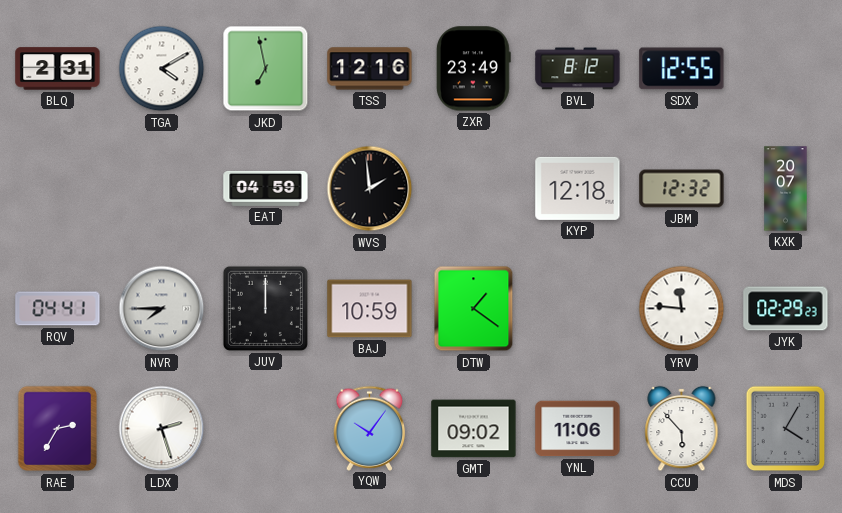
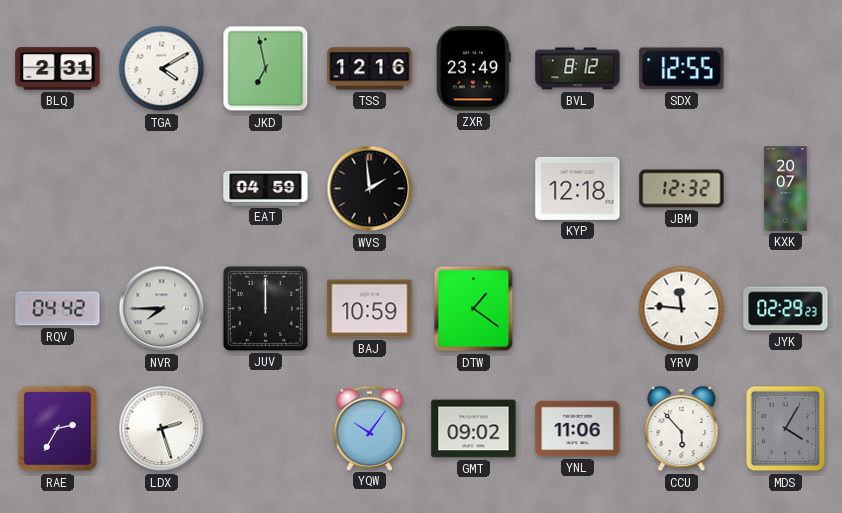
RQV: 04:41 -> 04:42 (58, 309)
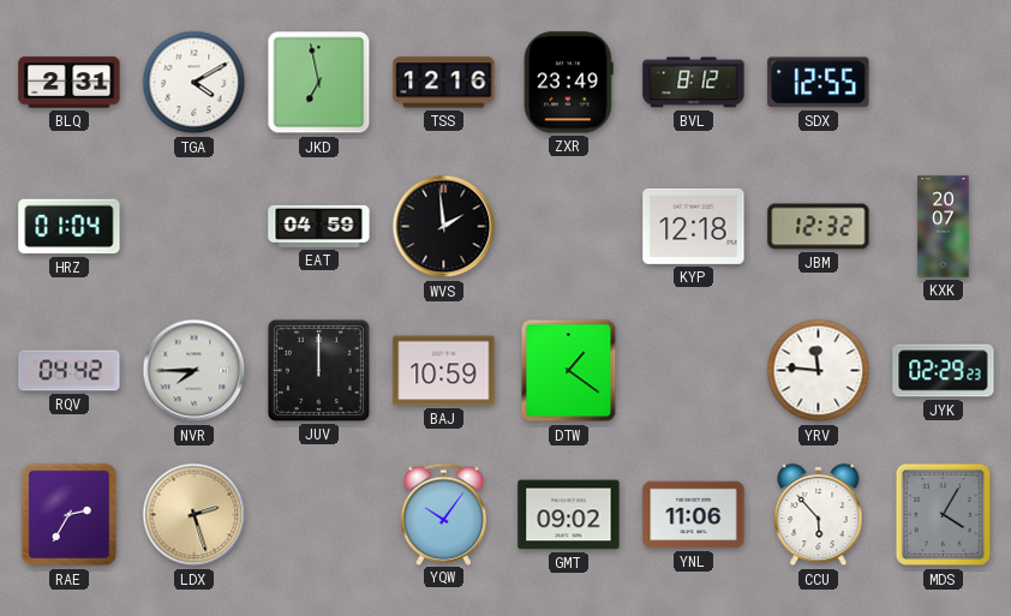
HRZ: none -> 01:04 (70, 227)
LDX dial: white -> champagne (195, 515)
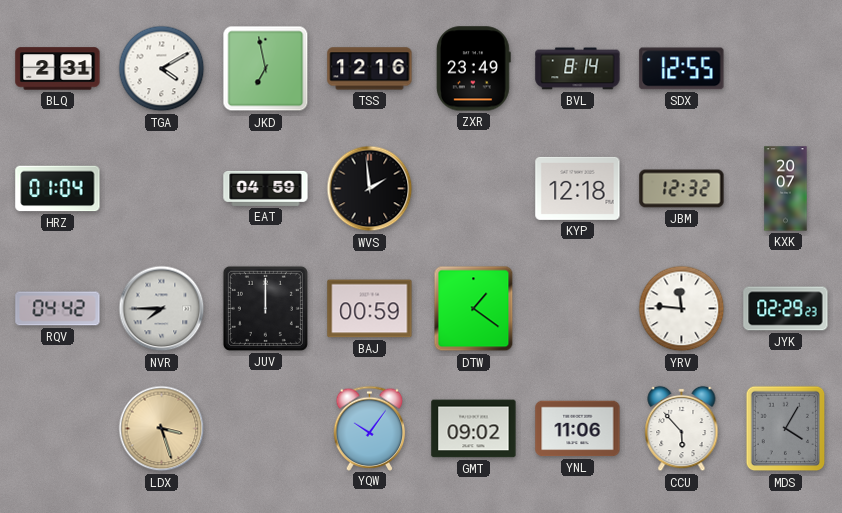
BVL: 8:12 -> 8:14 (578, 69)
BAJ: 10:59 -> 00:59 (370, 309)
RAE: 2:35 -> none (70, 515)
LDX: 2:27 -> 3:27 (162, 429)
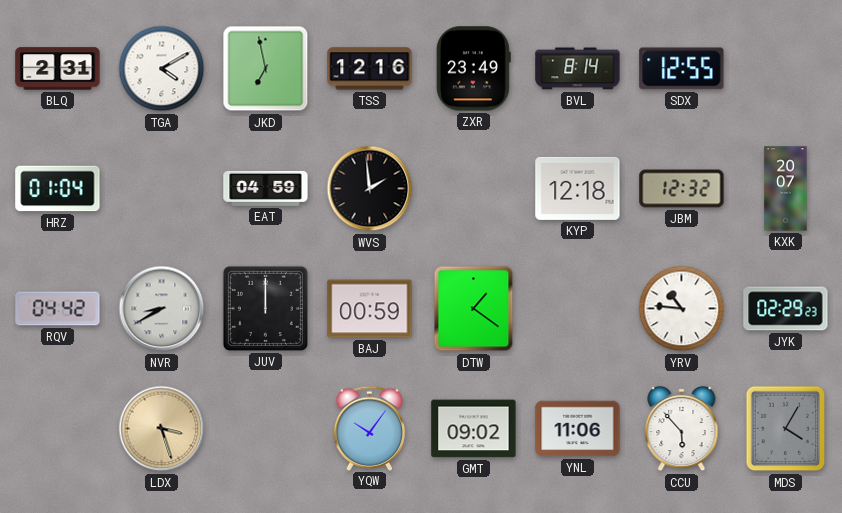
NVR: 7:45 -> 8:40 (162, 309)
YRV: 11:46 -> 10:46 (682, 309)
